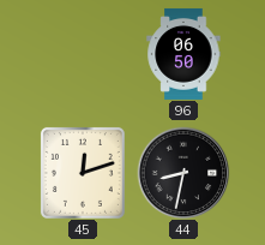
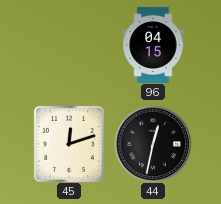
96: 06:50 -> 04:15 (153, 45)
44: 8:32 -> 12:32 (153, 144)
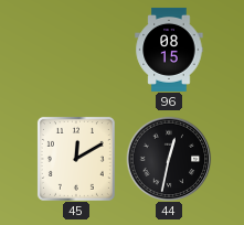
96: 04:15 -> 08:15 (169, 50)
45: 12:12 -> 12:10 (76, 159)
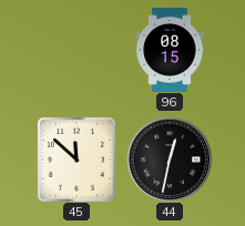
45: 12:10 -> 11:52 (76, 160)
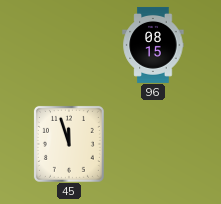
45: 11:52 -> 11:57 (69, 144)
44: 12:32 -> none (170, 160)
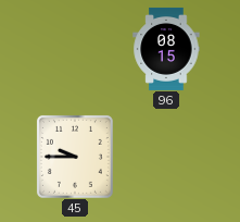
45: 11:57 -> 9:45 (75, 157)
